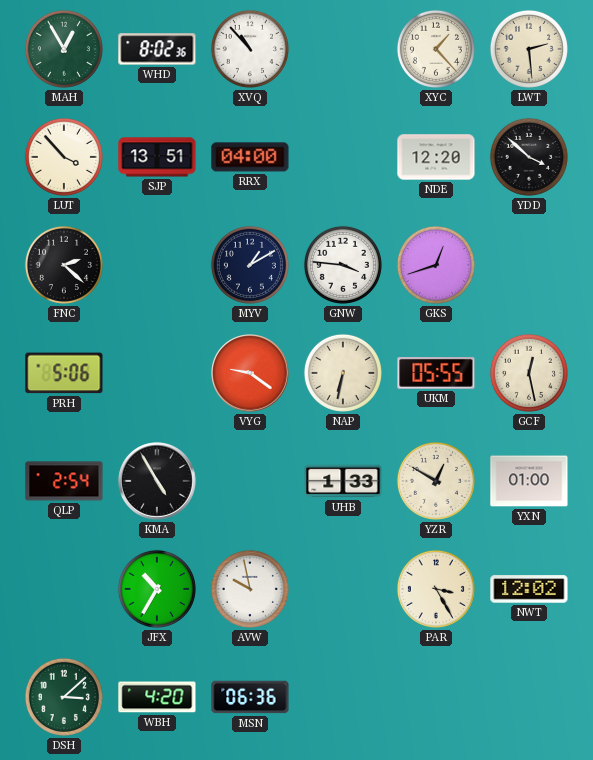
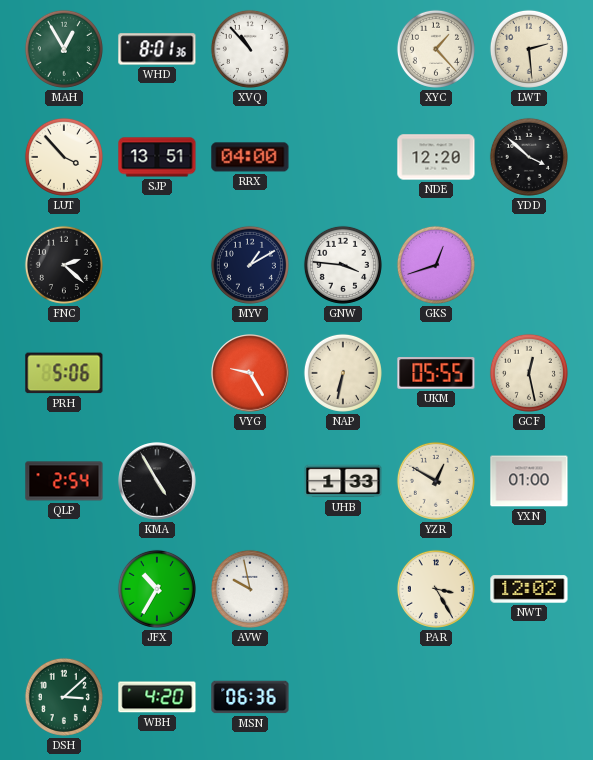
WHD: 8:02 -> 8:01 (157, 49)
VYG: 9:21 -> 9:25 (250, 373)
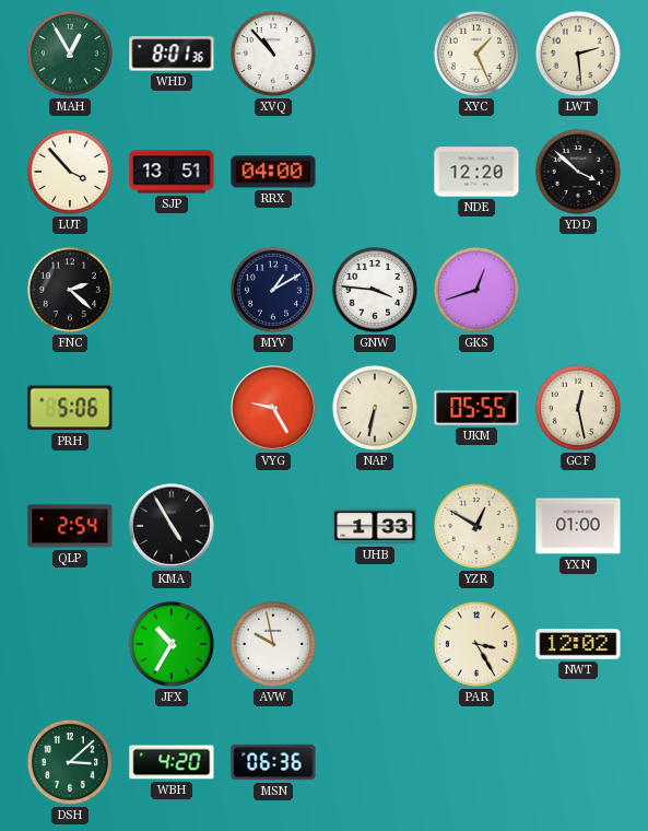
XYC: 1:23 -> 1:26 (476, 54)
